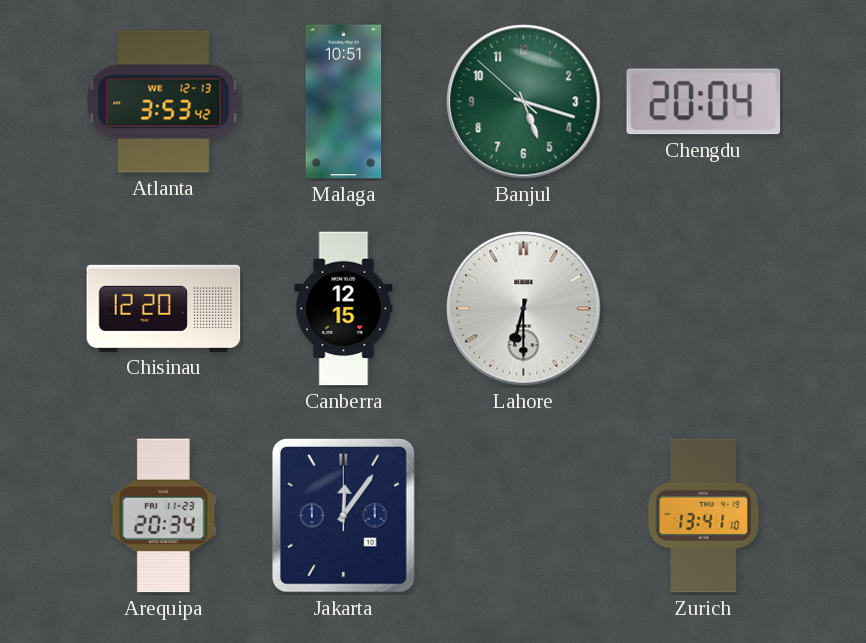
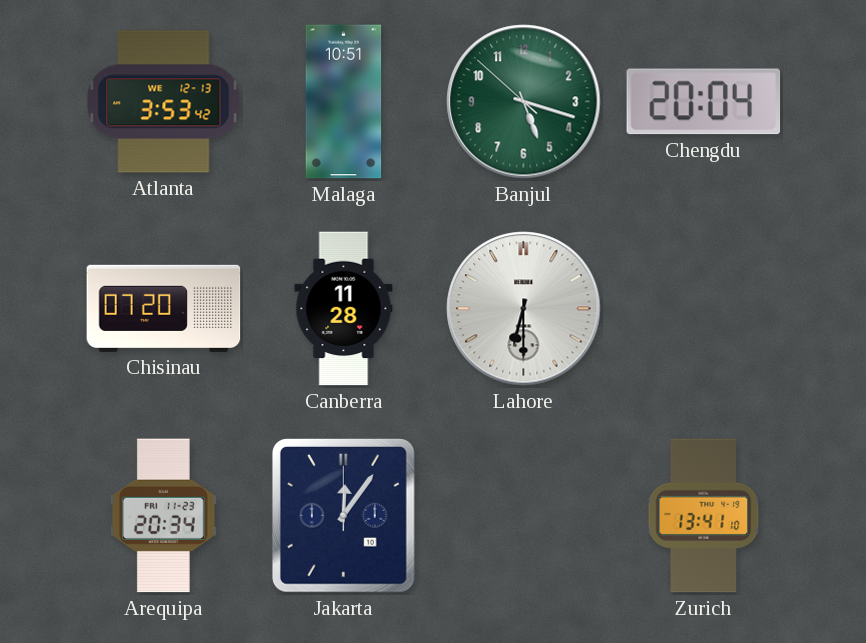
Chisinau: 12:20 -> 07:20 (164, 308)
Canberra: 12:15 -> 11:28 (344, 309)
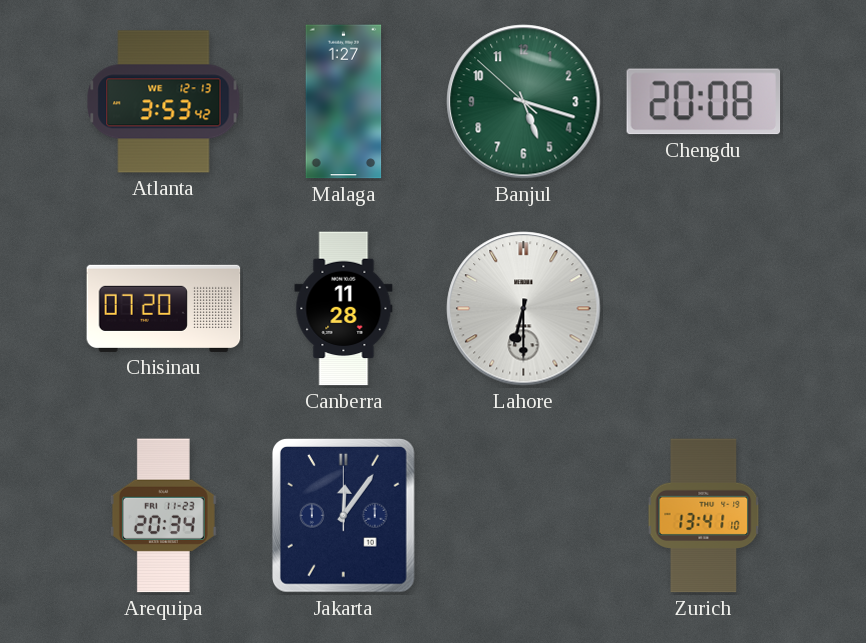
Malaga: 10:51 -> 1:27 (344, 102)
Chengdu: 20:04 -> 20:08 (704, 102)
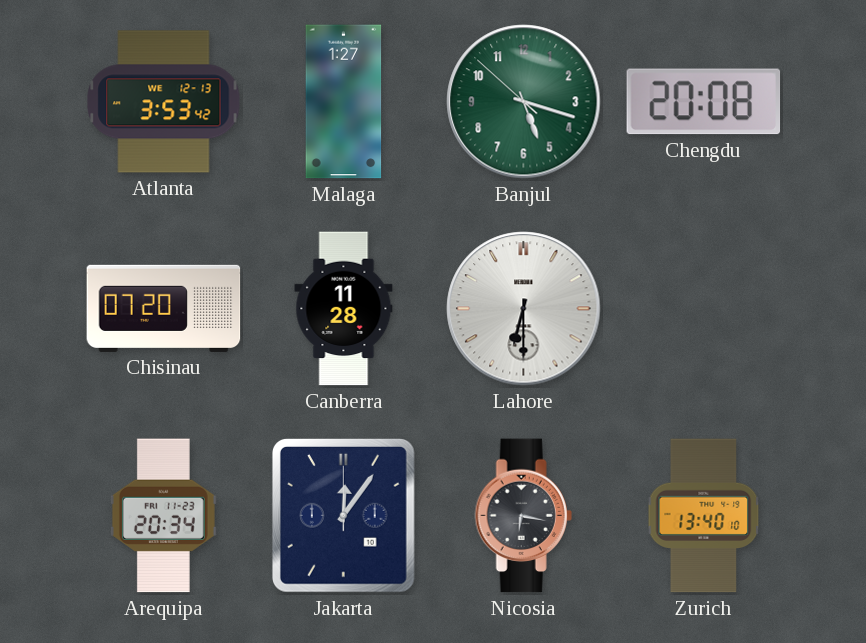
Nicosia: none -> 6:17 (523, 516)
Zurich: 13:41 -> 13:40 (704, 516)
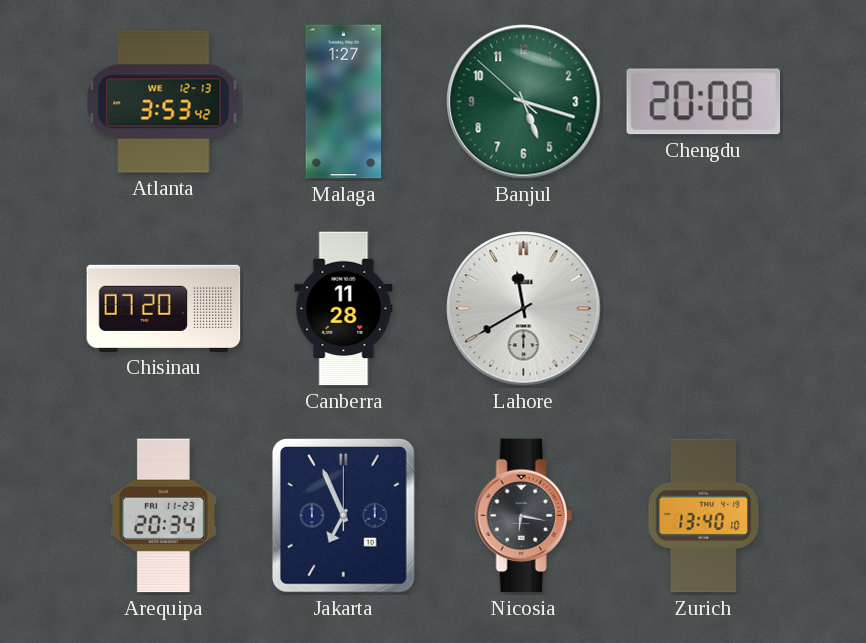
Lahore: 6:30 -> 11:40 (524, 309)
Jakarta: 12:06 -> 6:56 (343, 515)
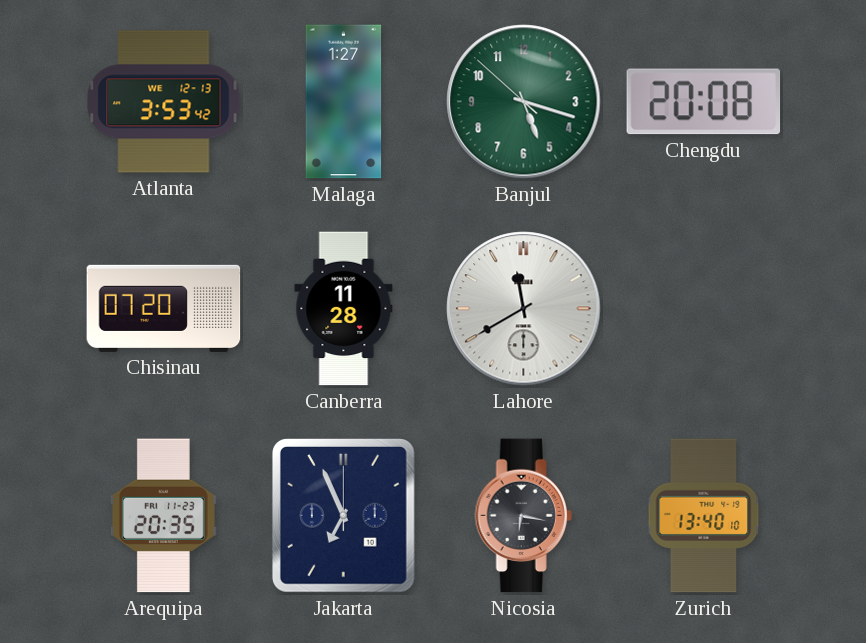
Arequipa: 20:34 -> 20:35 (163, 516)
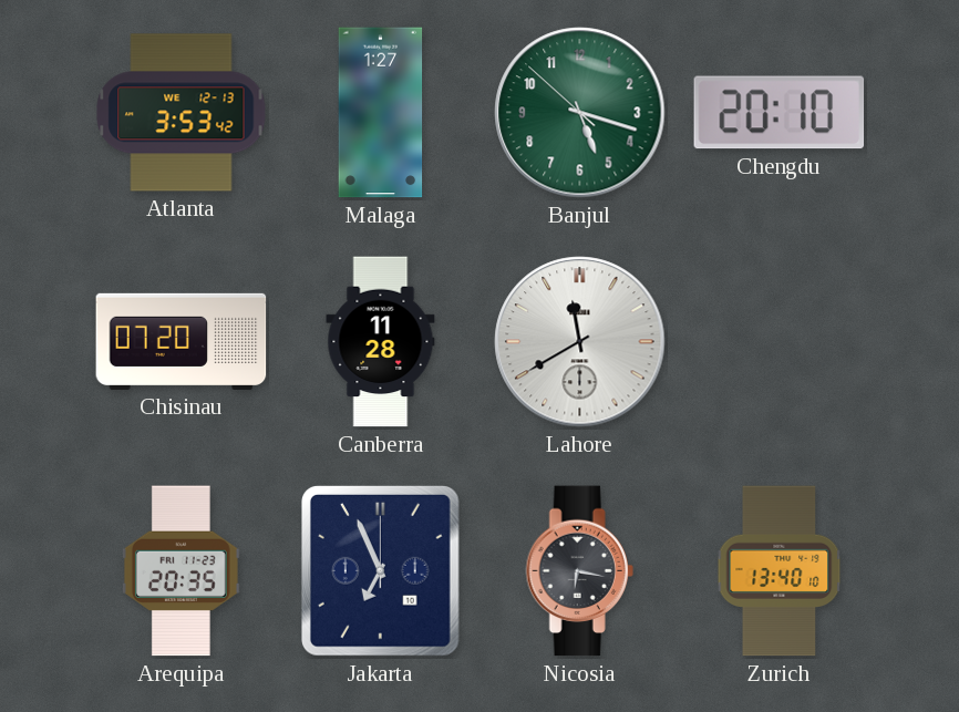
Chengdu: 20:08 -> 20:10 (780, 113)
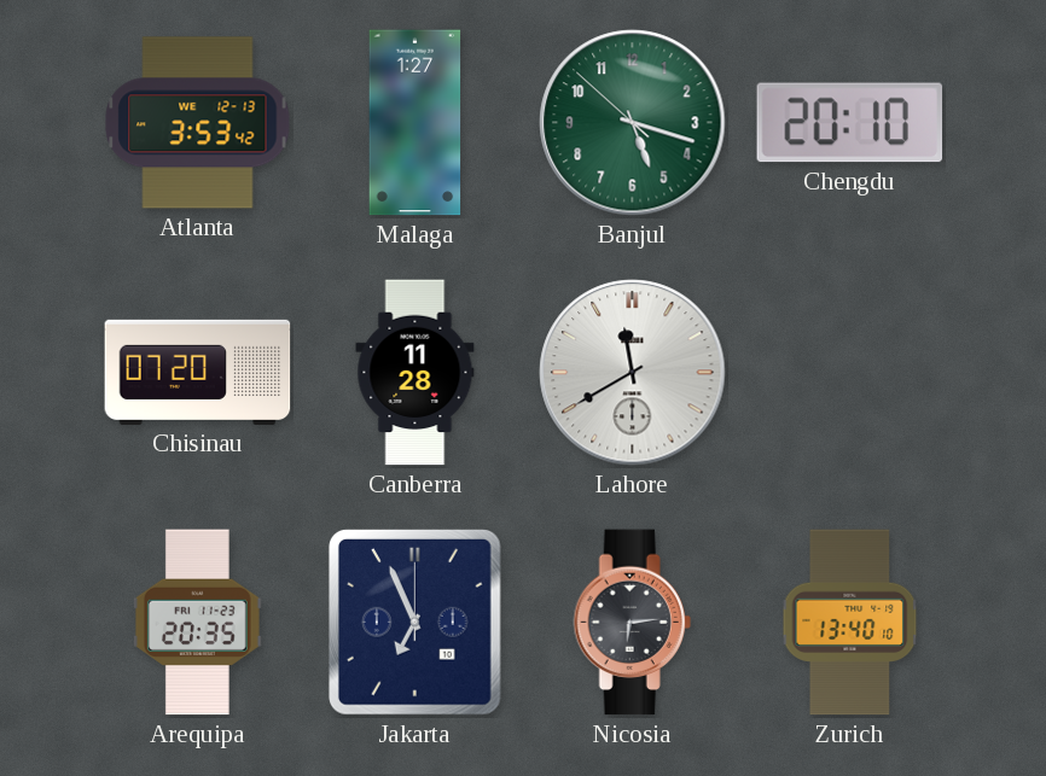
Nicosia: 6:17 -> 6:14 (632, 623)
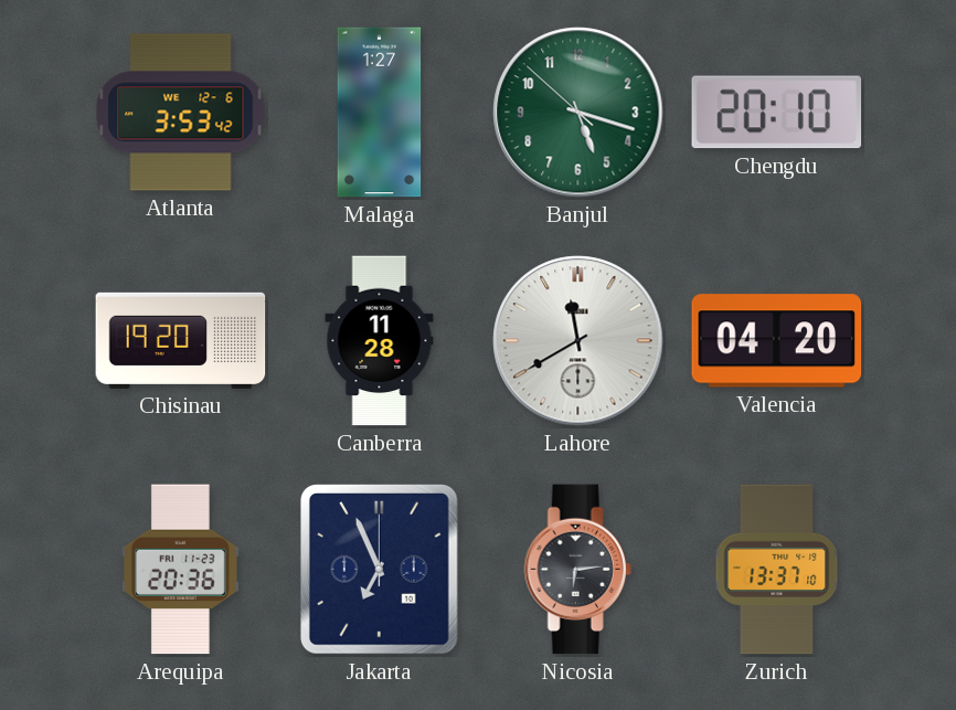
Atlanta date: WE 12-13 -> WE 12-6 (181, 113)
Chisinau: 07:20 -> 19:20 (181, 340)
Valencia: none -> 04:20 (777, 341)
Arequipa: 20:35 -> 20:36 (180, 570)
Zurich: 13:40 -> 13:37 (777, 570)
